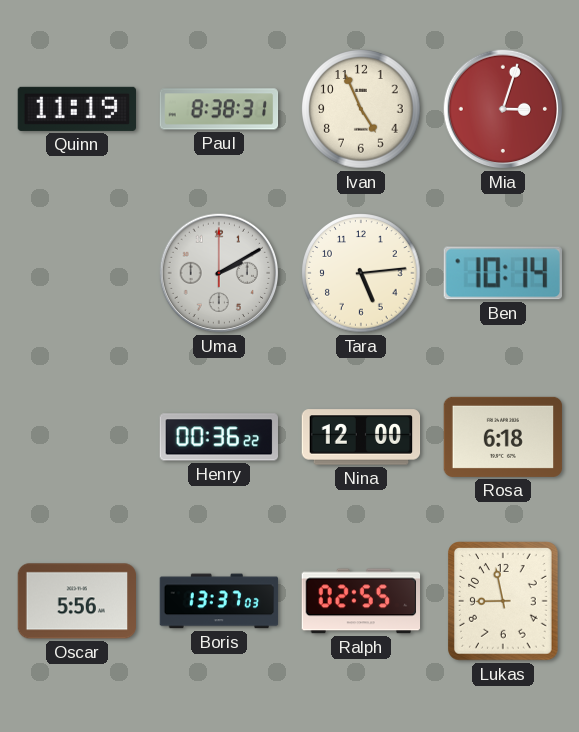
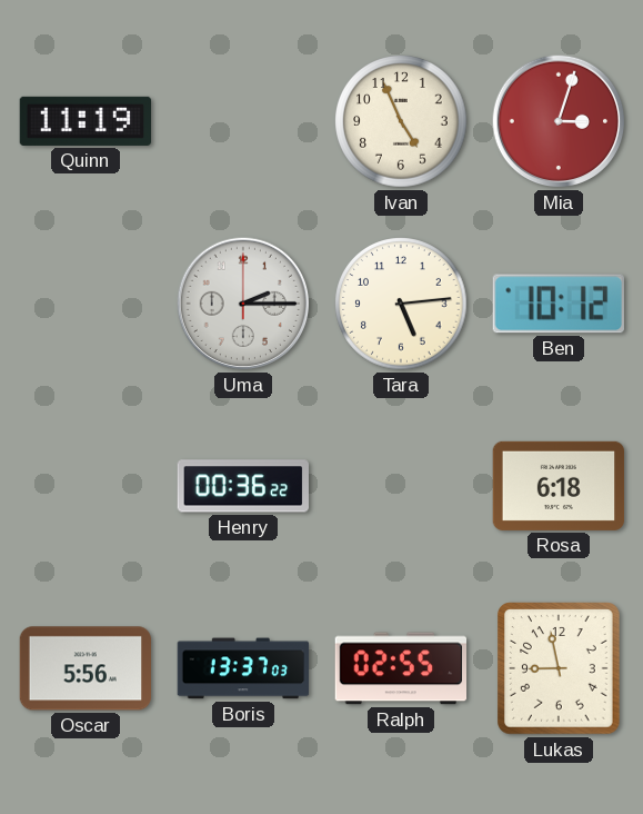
Paul: 8:38 -> none (219, 109)
Uma: 2:10 -> 2:15 (243, 304)
Ben: 10:14 -> 10:12 (559, 304)
Nina: 12:00 -> none (361, 437)
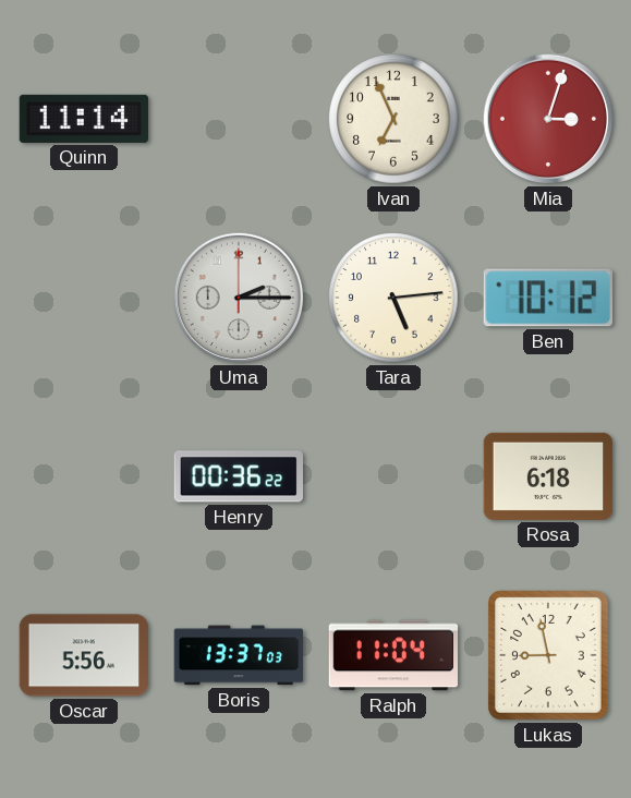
Quinn: 11:19 -> 11:14 (84, 119)
Ivan: 4:56 -> 6:56 (393, 119)
Ralph: 02:55 -> 11:04 (393, 655)
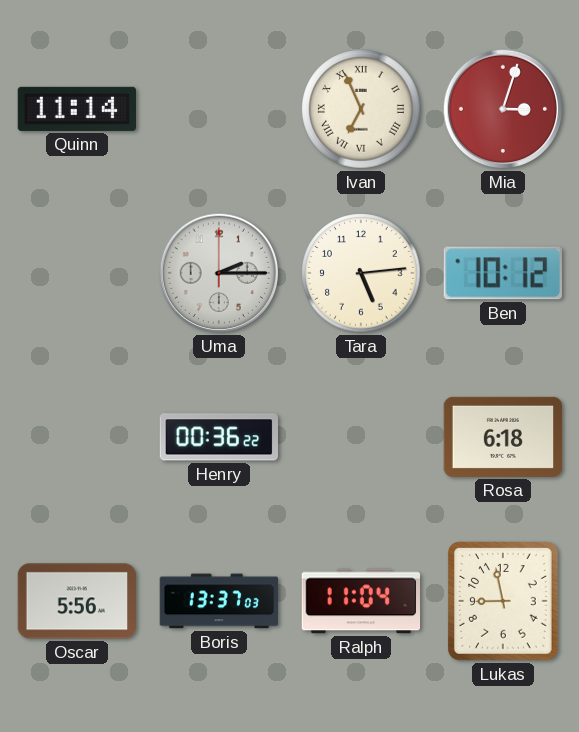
Ivan numerals: Arabic -> Roman (361, 109)
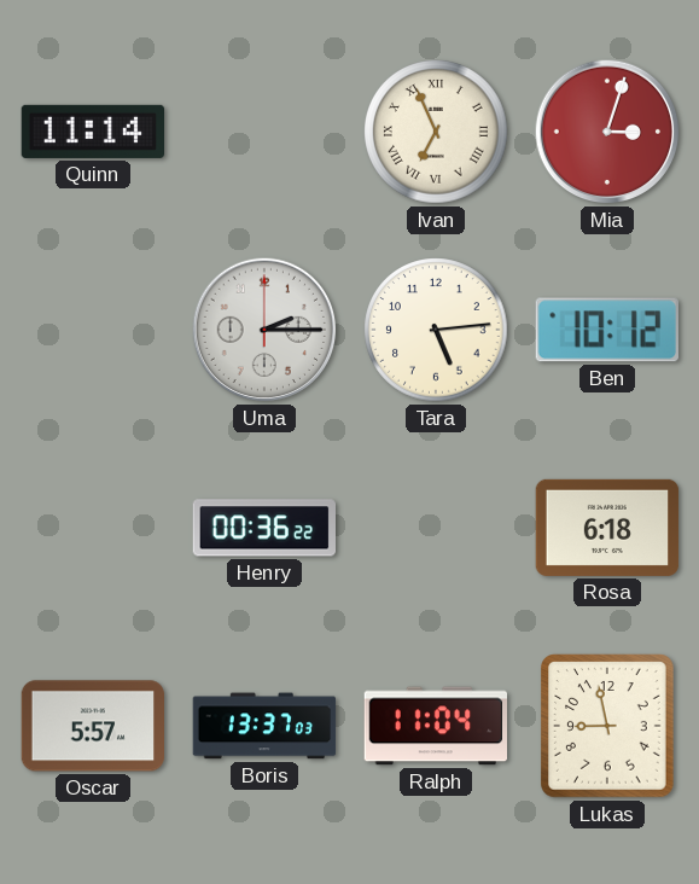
Oscar: 5:56 -> 5:57 (93, 726)
